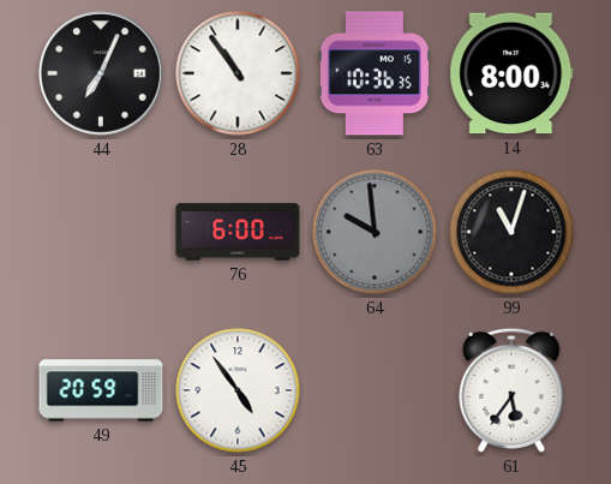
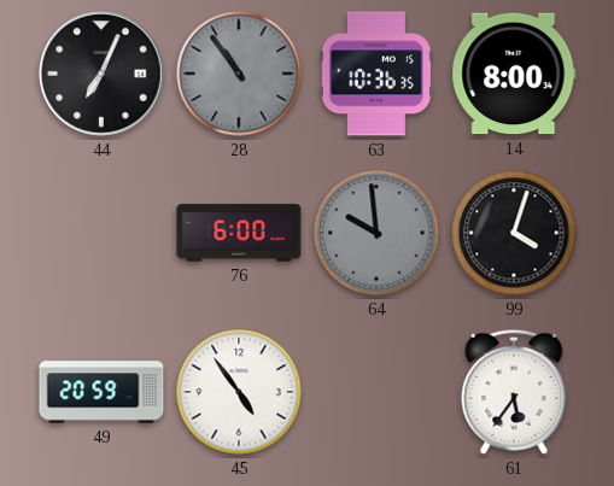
28 dial: white -> grey (239, 74)
99: 11:03 -> 4:03 (514, 233)
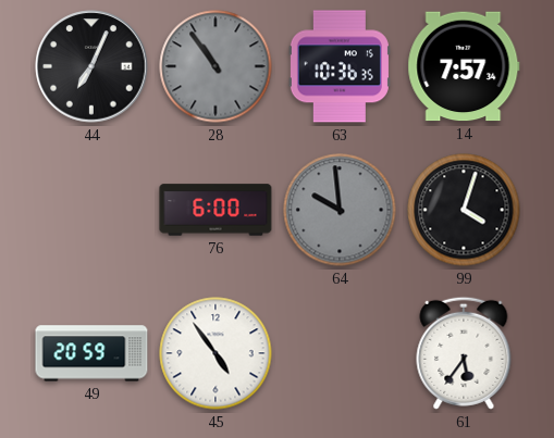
14: 8:00 -> 7:57 (464, 66)
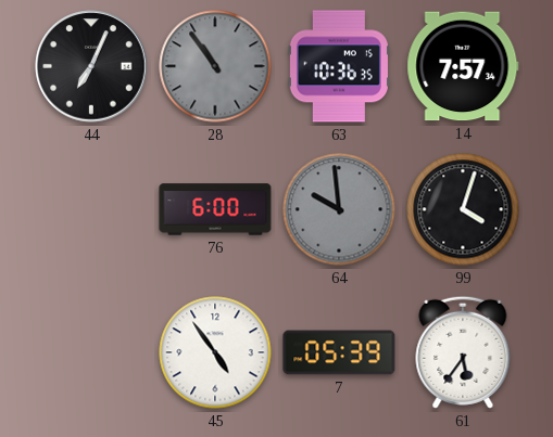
49: 20:59 -> none (91, 353)
7: none -> 05:39 (339, 352)
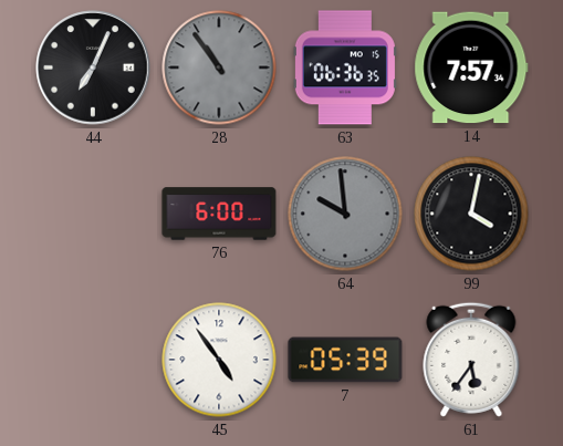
63: 10:36 -> 06:36 (345, 68)
99: 4:03 -> 4:02 (471, 214)
